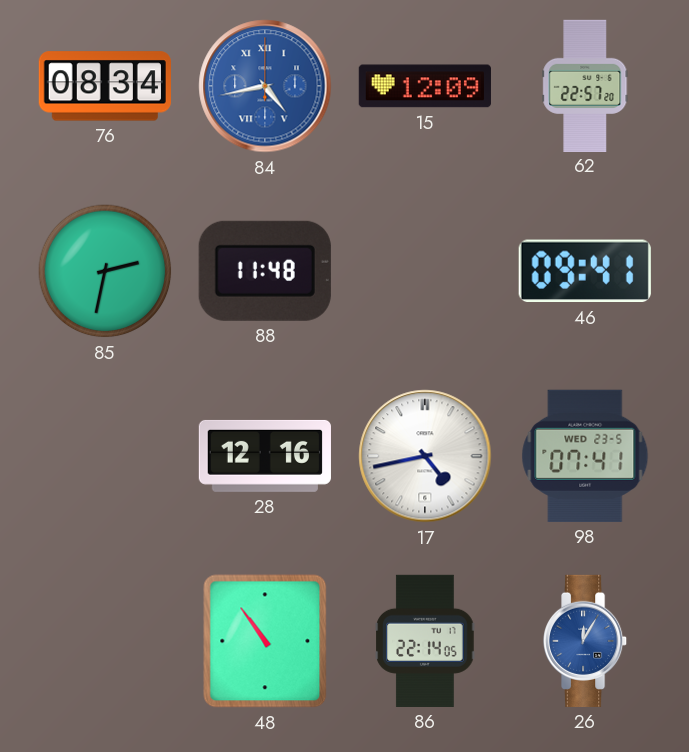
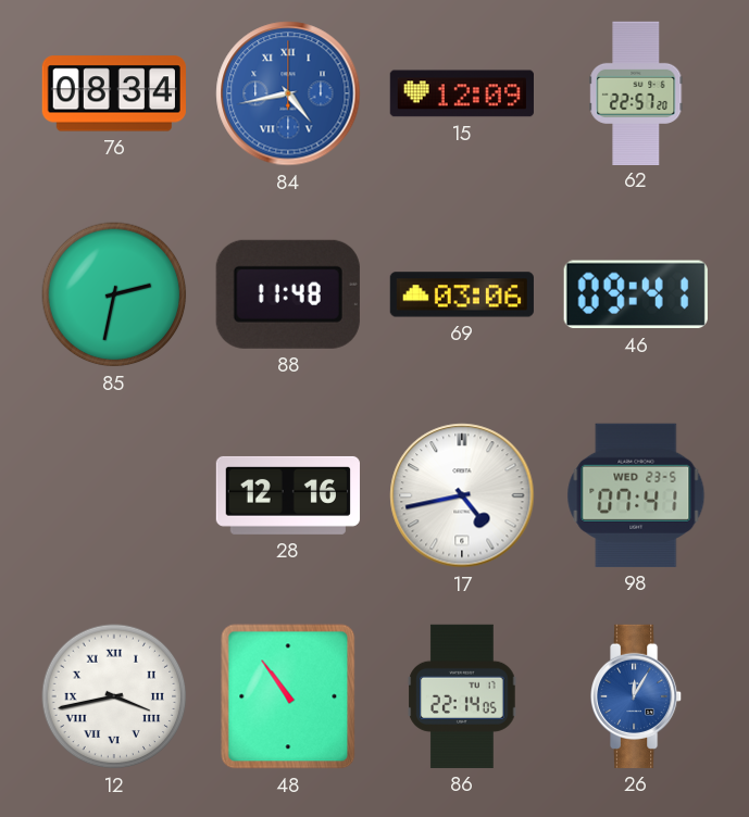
69: none -> 03:06 (462, 294)
12: none -> 3:43 (114, 696)
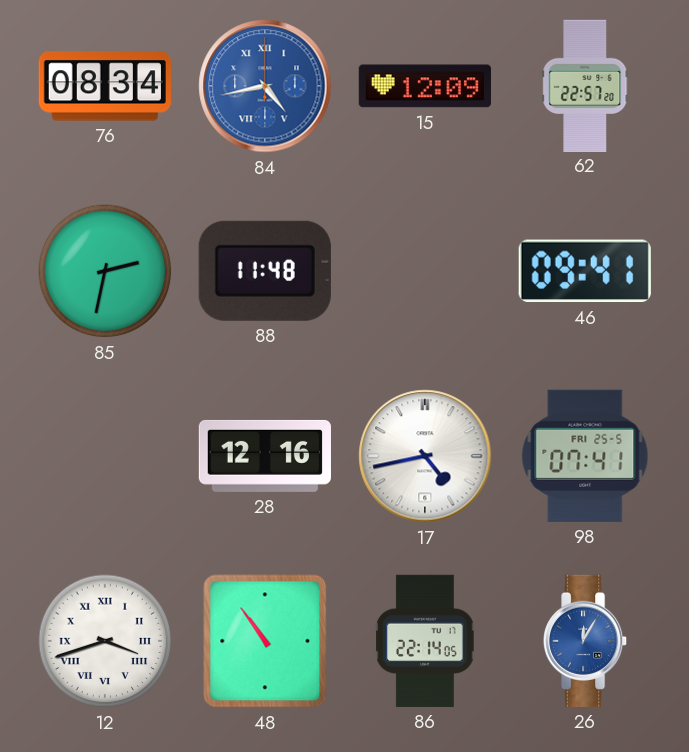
69: 03:06 -> none (462, 294)
98 date: WED 23-5 -> FRI 25-5 (585, 456)
12: 3:43 -> 3:42 (105, 641)
